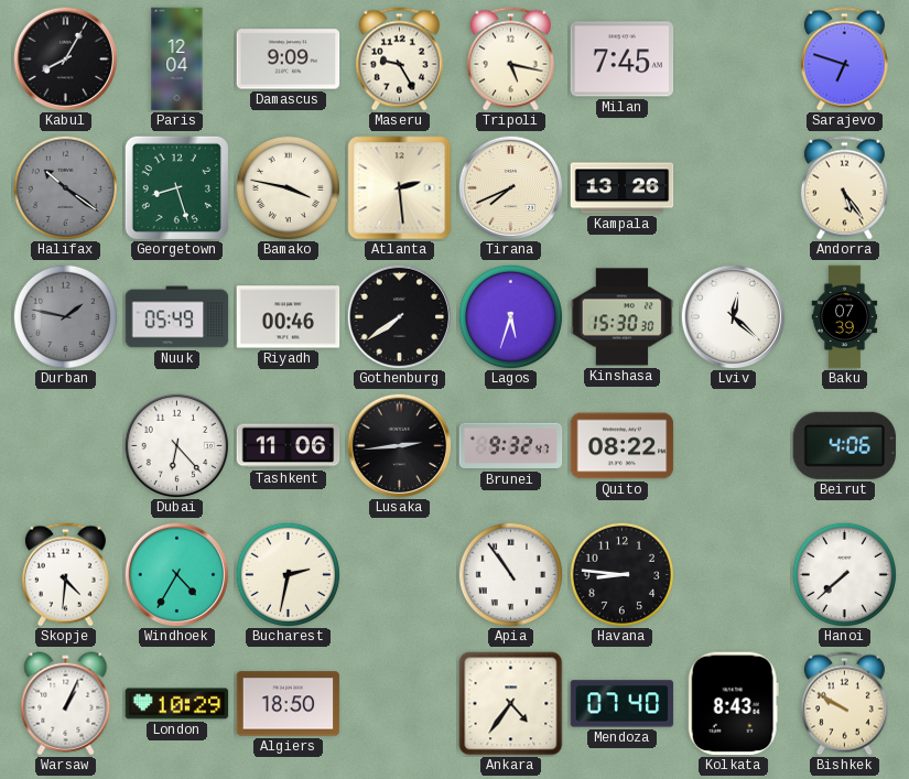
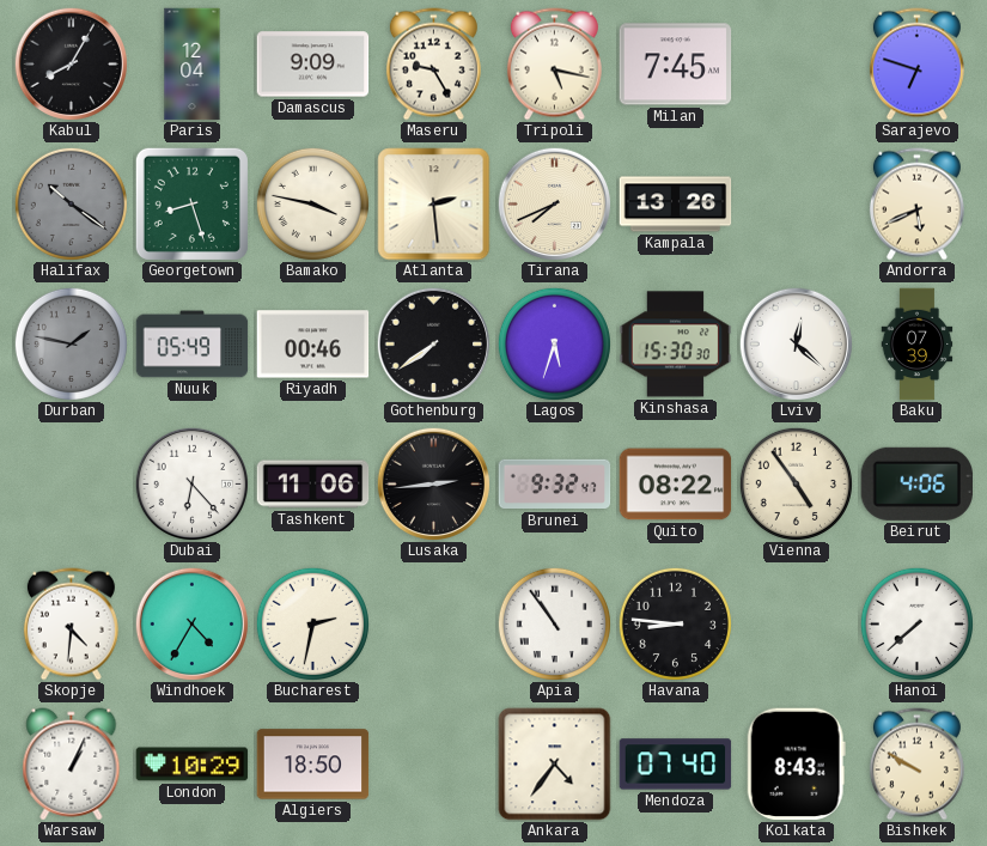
Andorra: 5:24 -> 5:41 (916, 205)
Vienna: none -> 4:54 (796, 483)
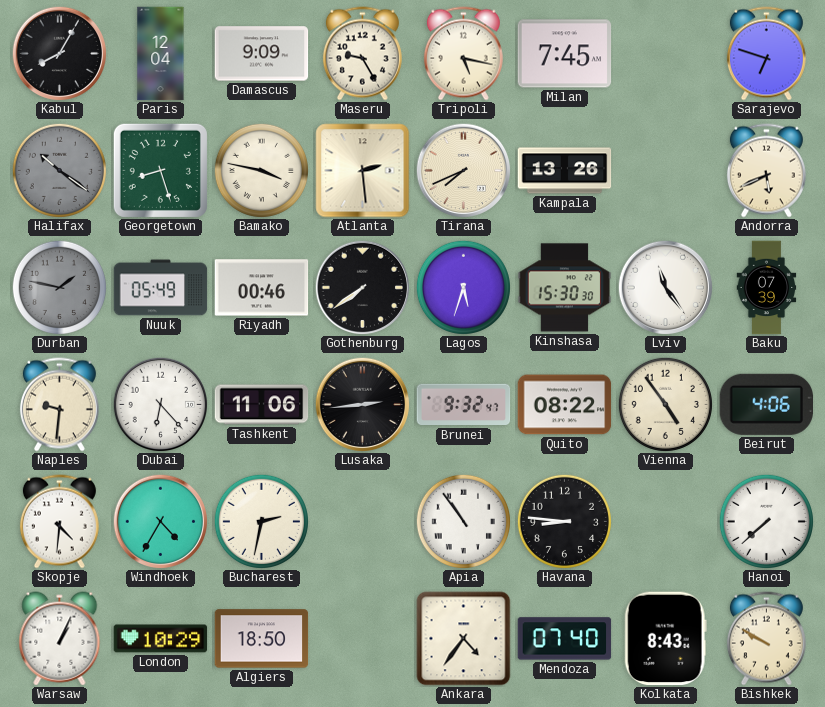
Lviv: 12:22 -> 11:24 (665, 287)
Naples: none -> 9:31 (59, 405)
